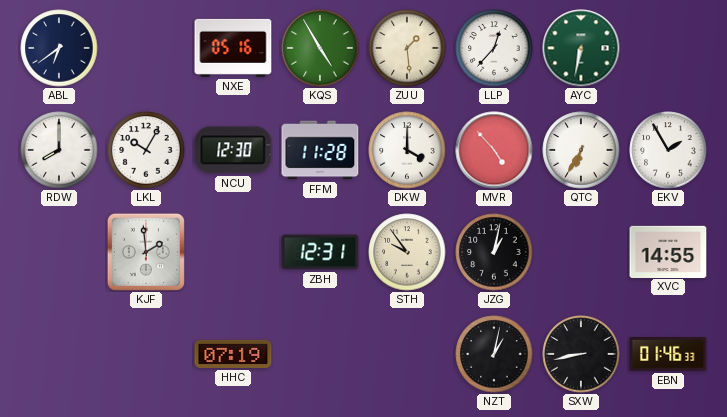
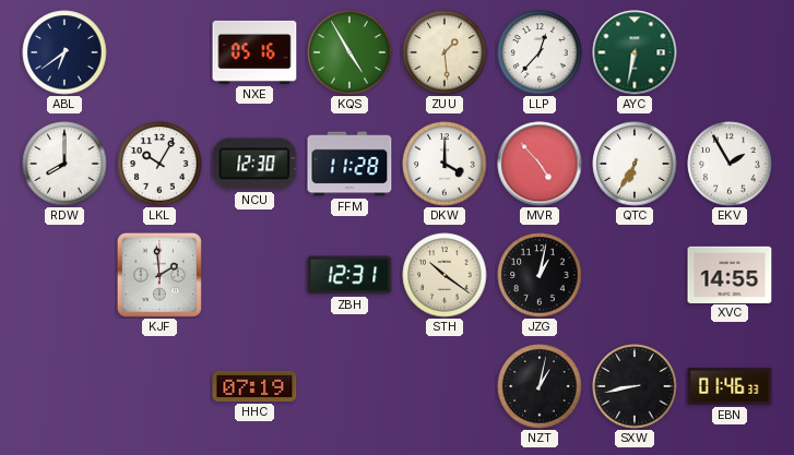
STH: 9:54 -> 10:21 (445, 275)
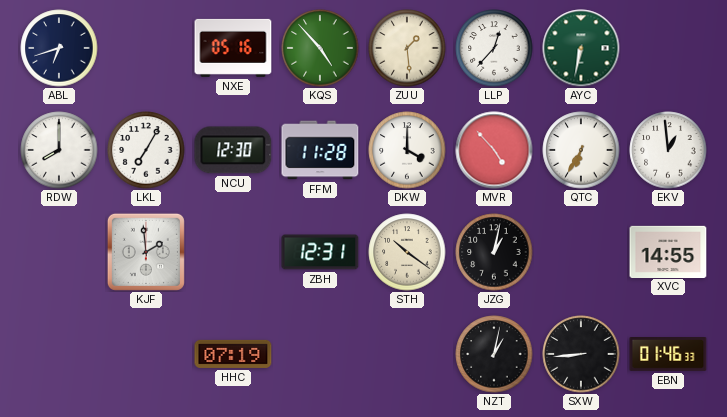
ABL: 6:39 -> 6:42 (59, 48)
KQS: 4:55 -> 4:53 (320, 48)
LKL: 10:05 -> 7:05 (146, 150)
EKV: 1:55 -> 12:59 (668, 150)
SXW: 8:43 -> 8:44 (581, 354)
